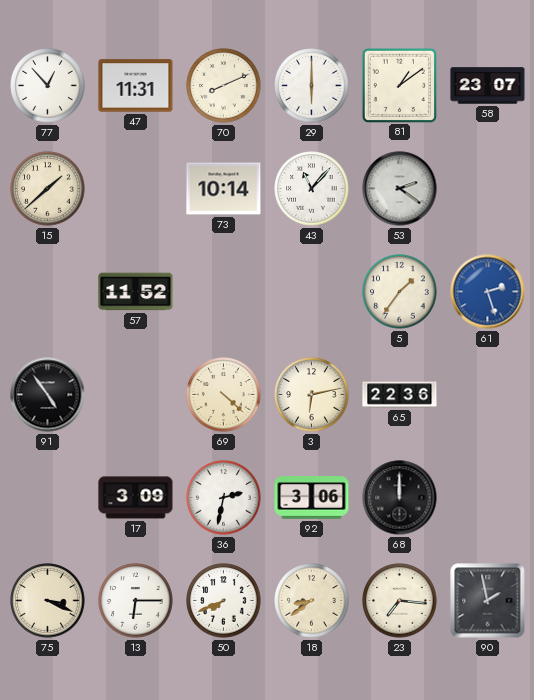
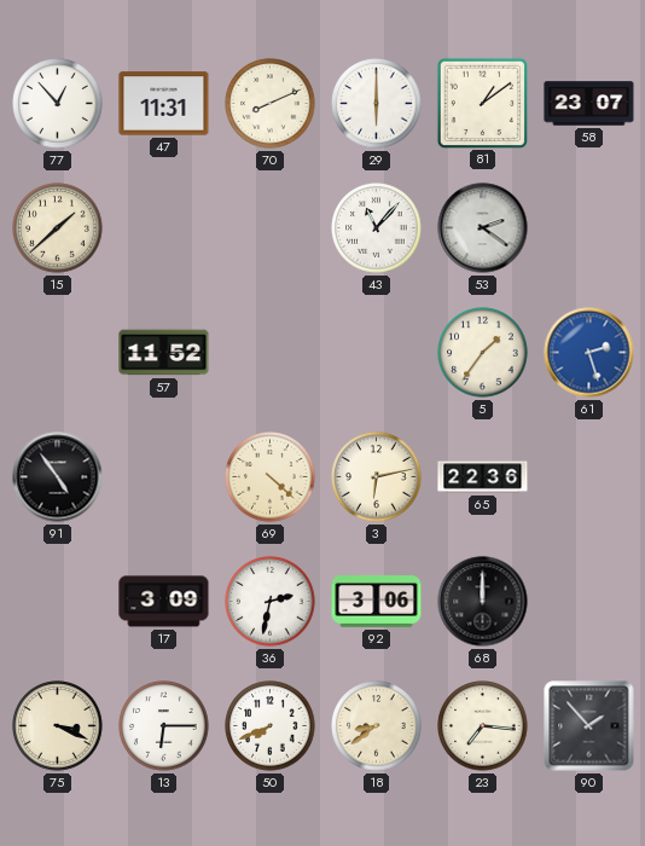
73: 10:14 -> none (224, 189)
90: 1:58 -> 1:53 (589, 726)
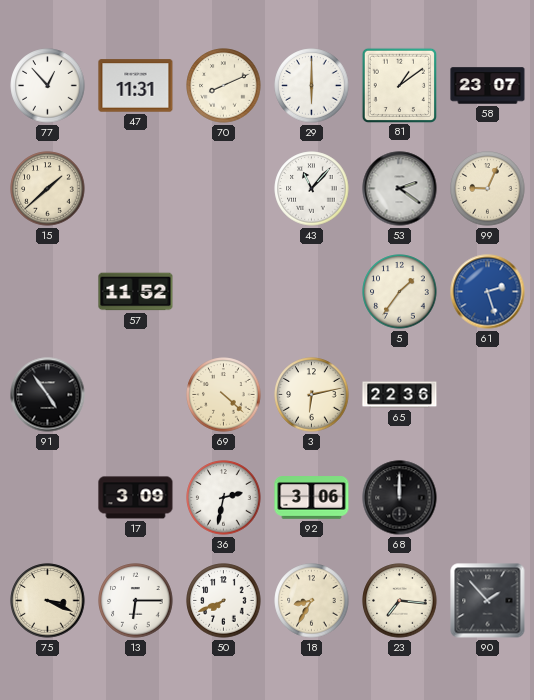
99: none -> 9:04 (488, 189)
18: 8:39 -> 8:35 (312, 601)
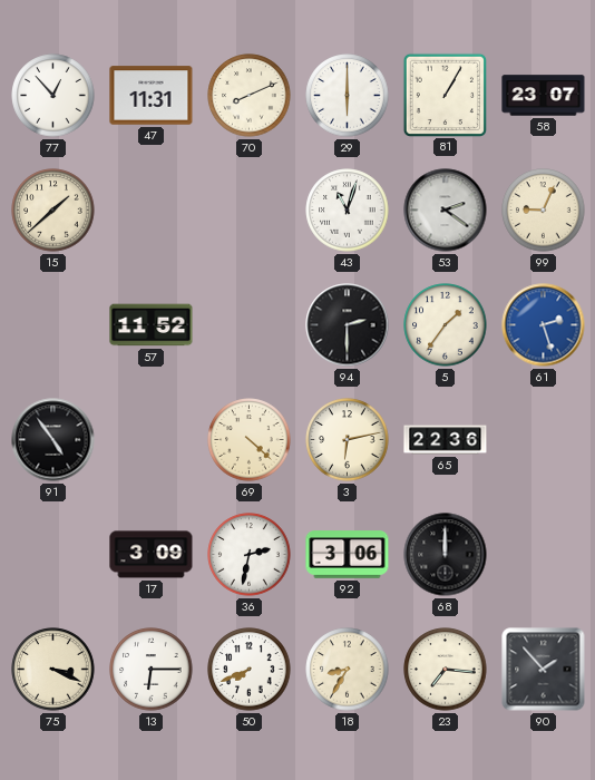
81: 1:09 -> 1:05 (445, 95)
43: 11:07 -> 11:03 (348, 211)
94: none -> 2:30 (348, 325)
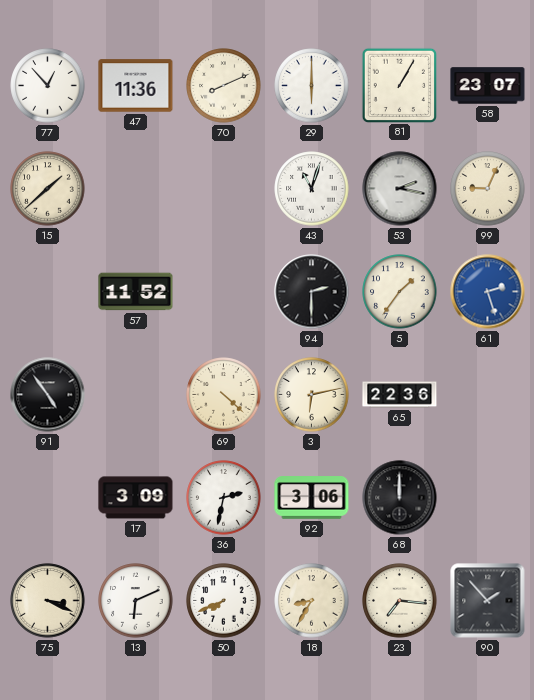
47: 11:31 -> 11:36 (136, 86)
53: 2:21 -> 2:17 (400, 189)
13: 6:15 -> 6:11 (136, 601)
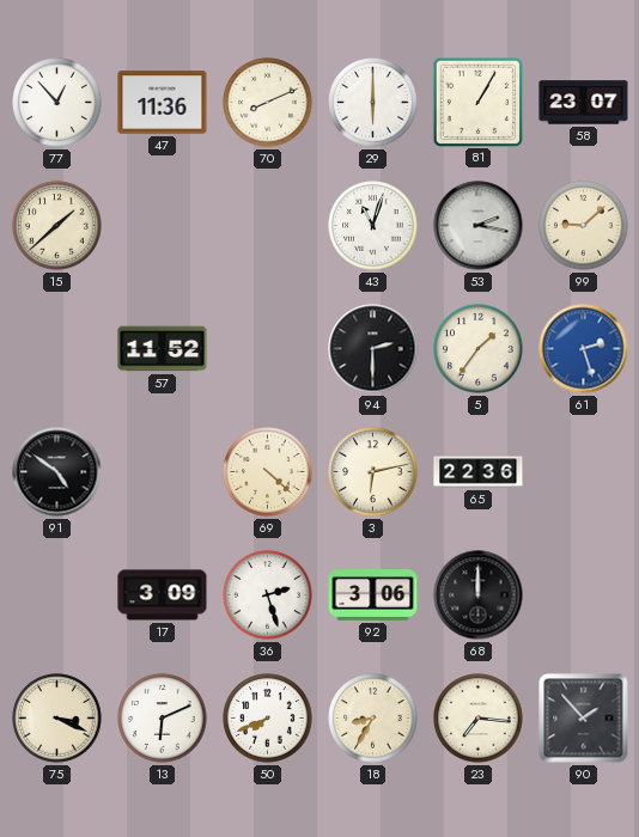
99: 9:04 -> 9:08 (584, 226)
91: 4:54 -> 4:51 (57, 472)
36: 2:32 -> 2:27 (268, 595)
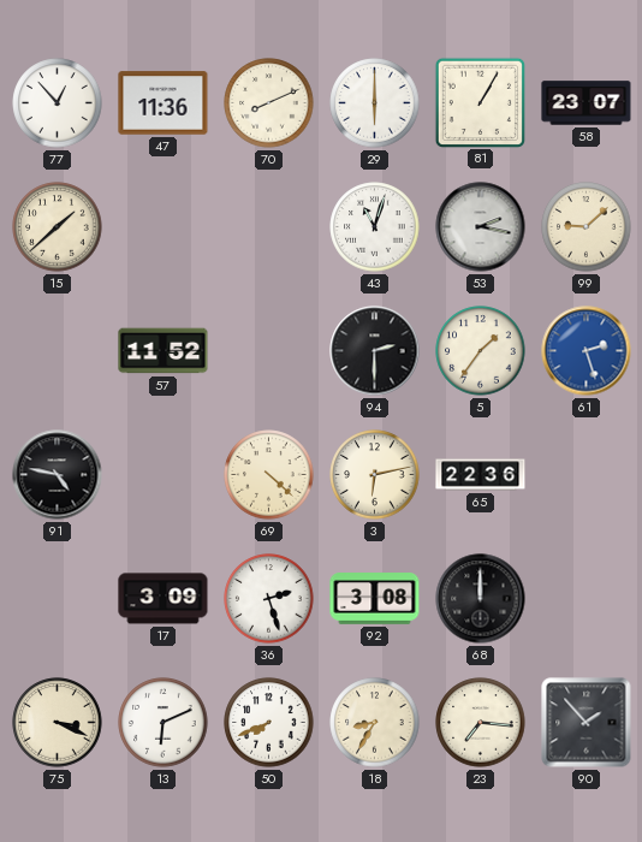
91: 4:51 -> 4:47 (58, 475)
92: 3:06 -> 3:08 (375, 599)
